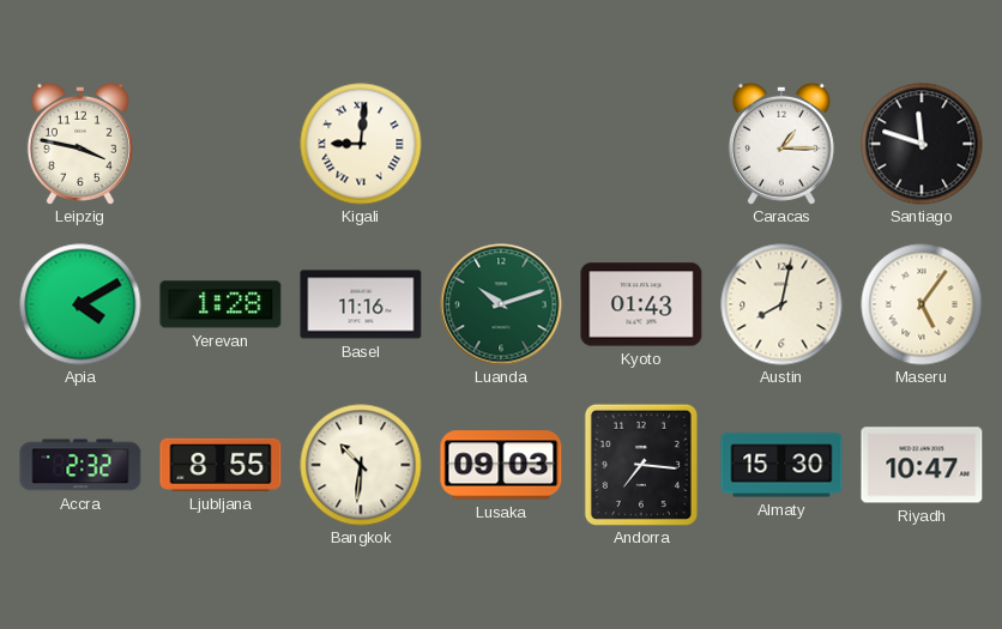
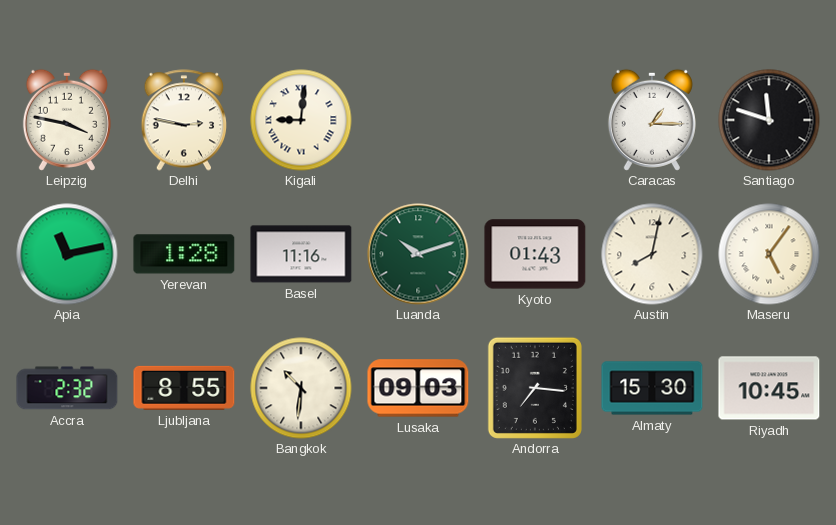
Delhi: none -> 2:47 (184, 120)
Apia: 4:10 -> 11:13 (67, 254)
Riyadh: 10:47 -> 10:45 (769, 388)
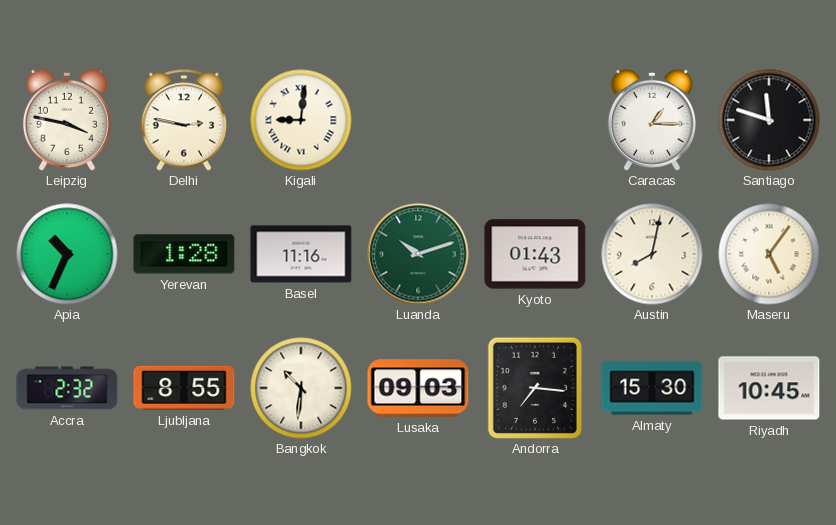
Apia: 11:13 -> 10:34 (67, 254)
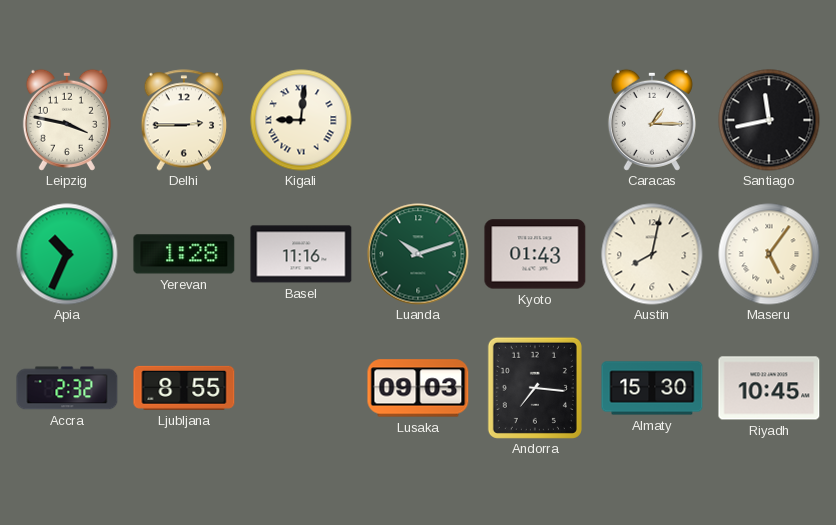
Delhi: 2:47 -> 2:45 (184, 120)
Santiago: 11:48 -> 11:43 (769, 120)
Bangkok: 10:31 -> none (301, 388)
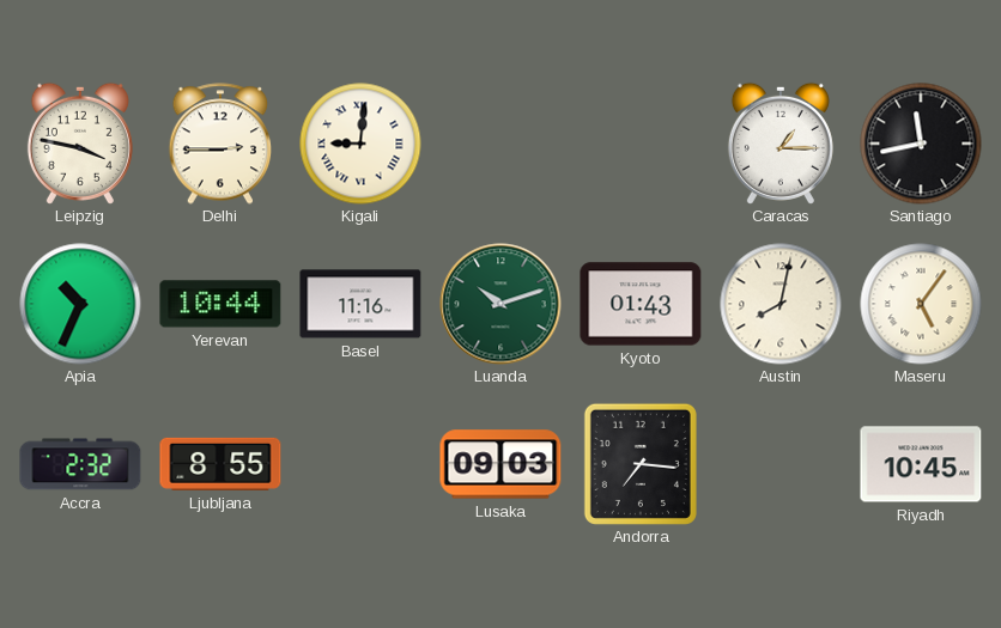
Yerevan: 1:28 -> 10:44 (220, 304)
Almaty: 15:30 -> none (652, 388)
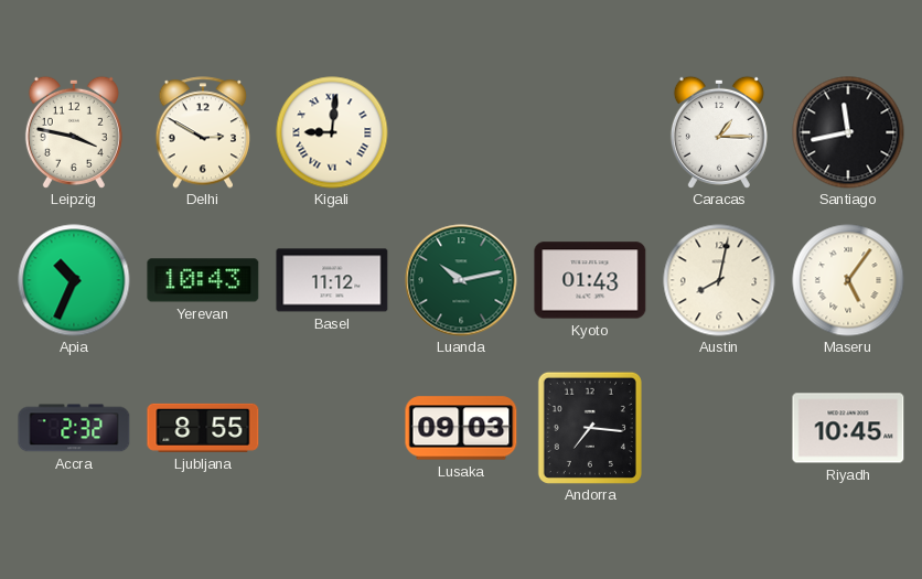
Delhi: 2:45 -> 2:50 (203, 132)
Yerevan: 10:44 -> 10:43 (203, 280)
Basel: 11:16 -> 11:12 (332, 280)
Luanda: 10:12 -> 10:13 (461, 280)
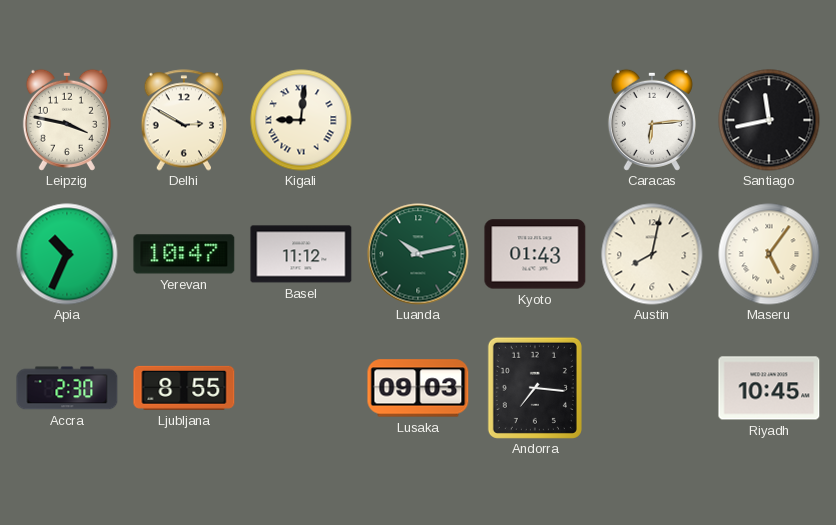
Caracas: 1:15 -> 6:14 (652, 120)
Yerevan: 10:43 -> 10:47 (184, 254)
Accra: 2:32 -> 2:30 (67, 388)
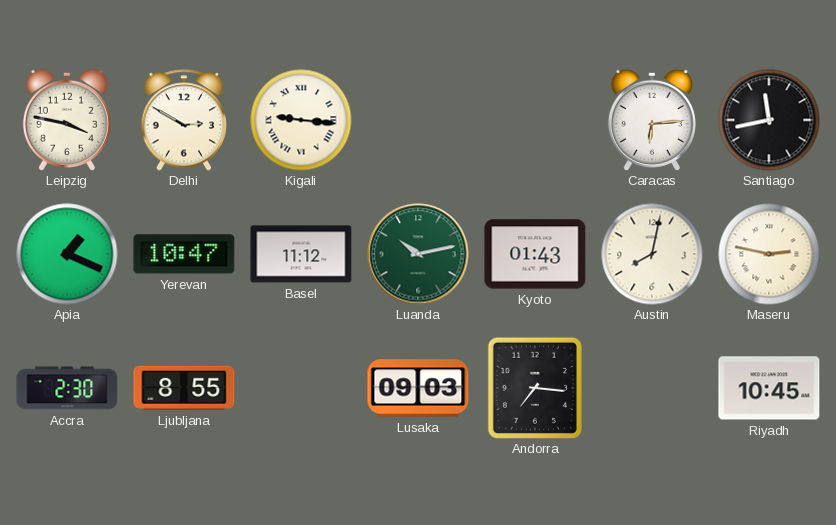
Kigali: 9:01 -> 9:16 (301, 120)
Apia: 10:34 -> 1:19 (67, 254)
Maseru: 5:06 -> 2:47 (769, 254)
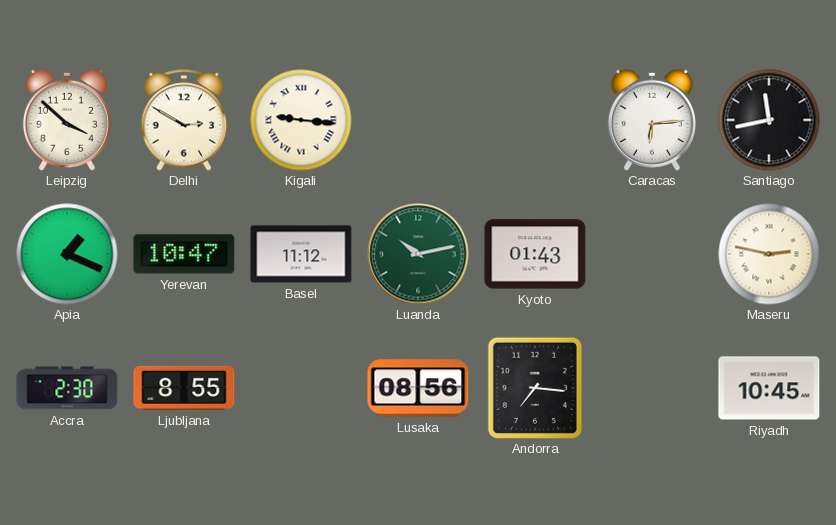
Leipzig: 3:47 -> 3:52 (67, 120)
Austin: 8:02 -> none (652, 254)
Lusaka: 09:03 -> 08:56 (418, 388)
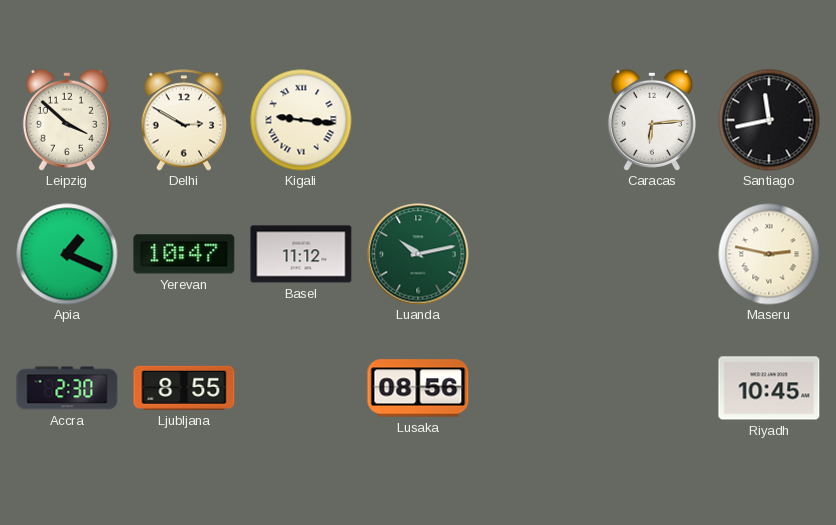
Kyoto: 01:43 -> none (535, 254)
Andorra: 7:16 -> none (535, 388)
